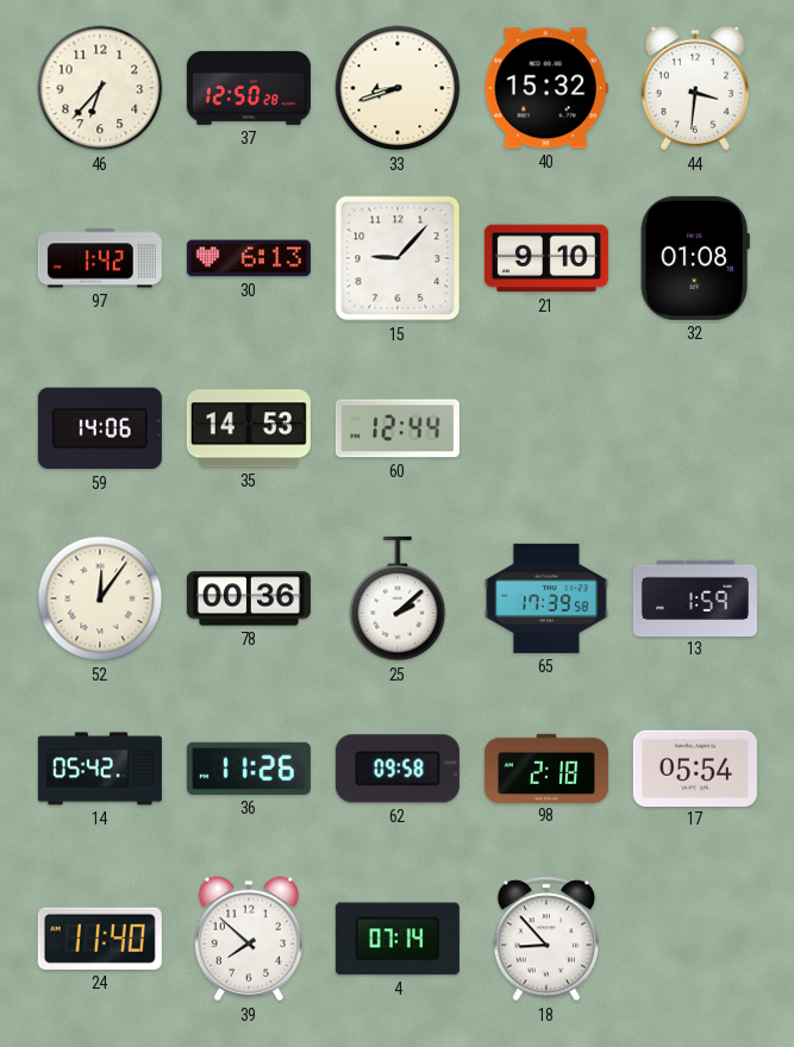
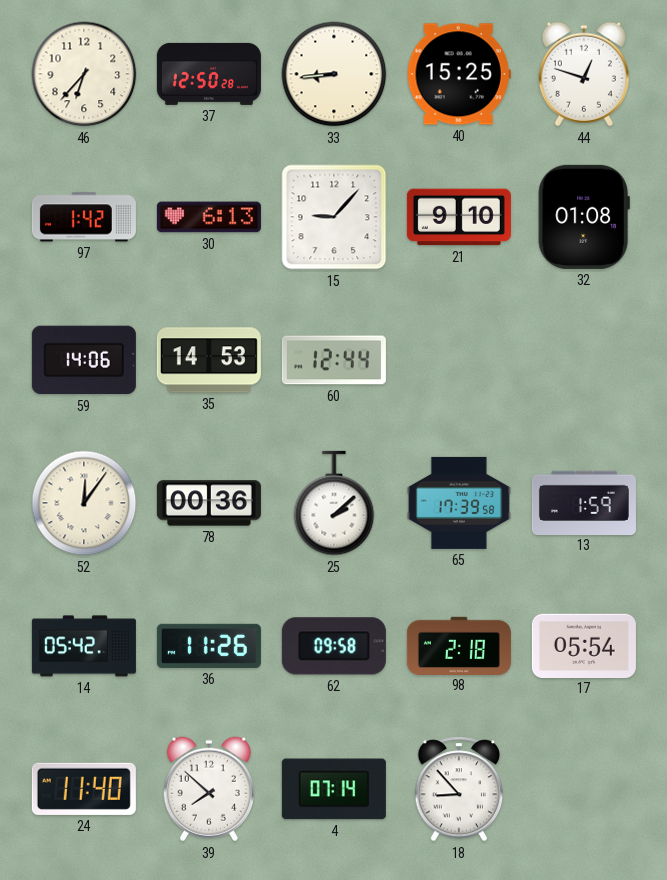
33: 8:42 -> 8:44 (334, 74)
40: 15:32 -> 15:25 (459, 74)
44: 3:31 -> 12:48 (584, 74)
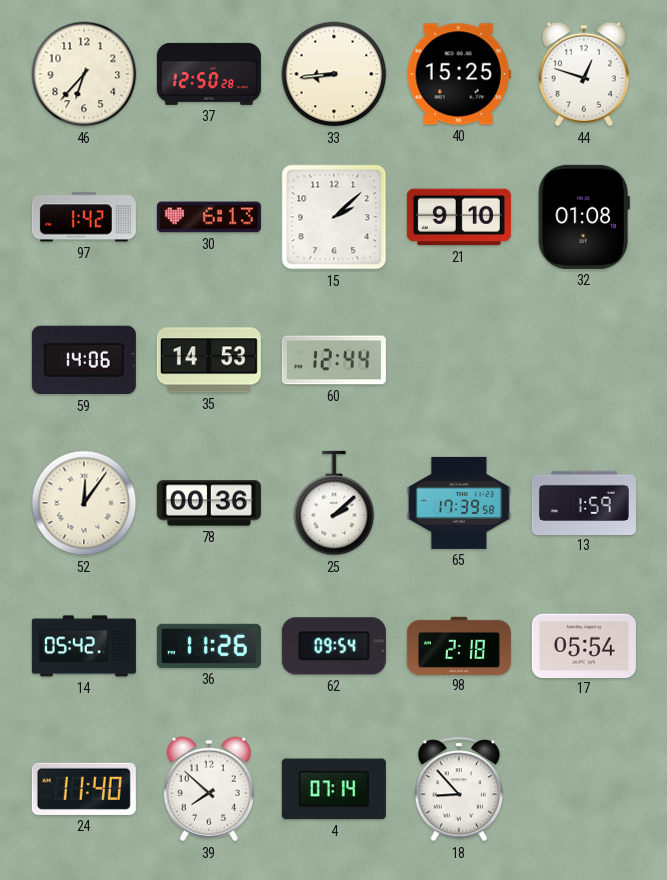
15: 9:07 -> 2:08 (334, 217)
62: 09:58 -> 09:54 (334, 646)
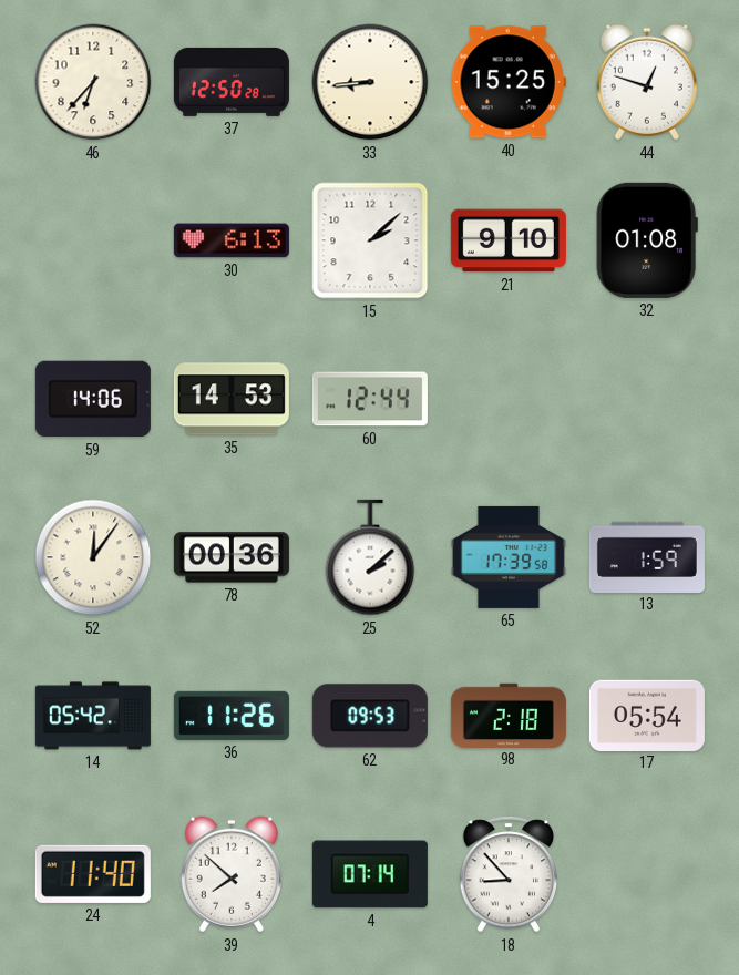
97: 1:42 -> none (84, 217)
62: 09:54 -> 09:53 (370, 716)
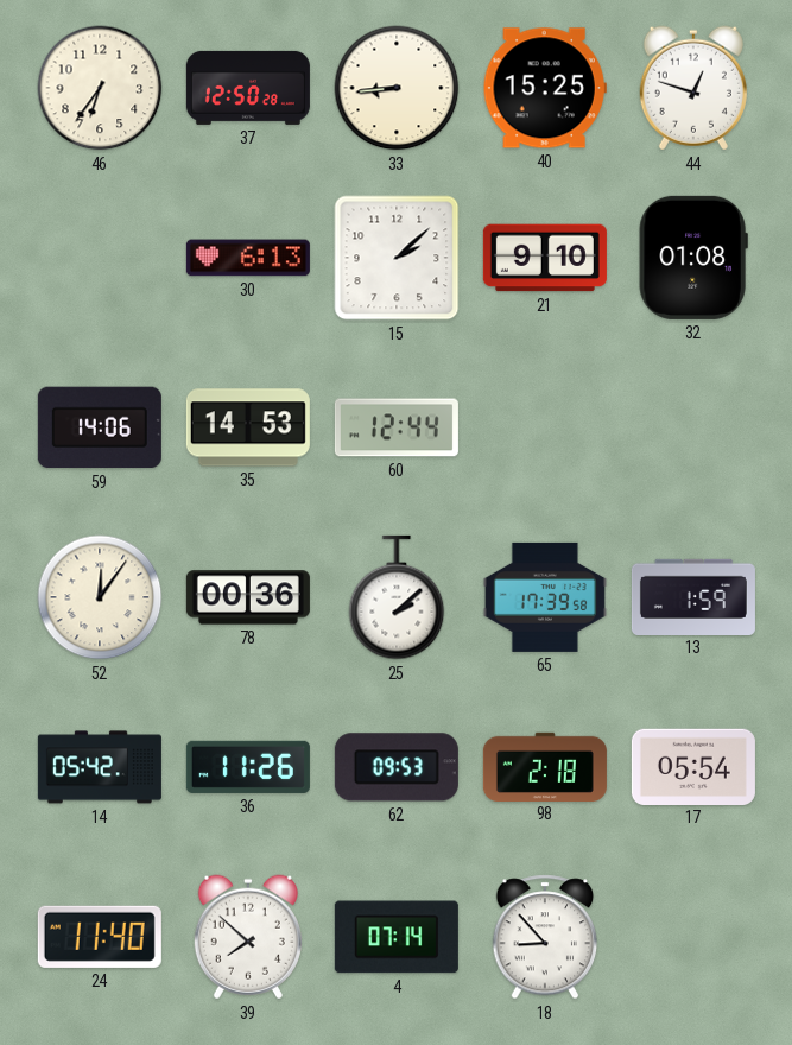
46: 6:37 -> 6:36 (100, 88)
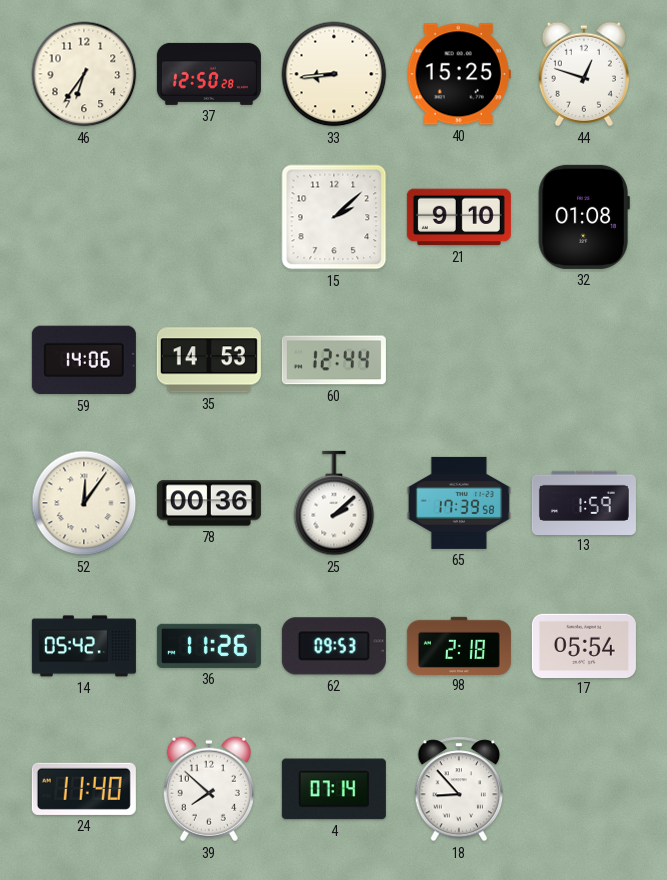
30: 6:13 -> none (248, 258)
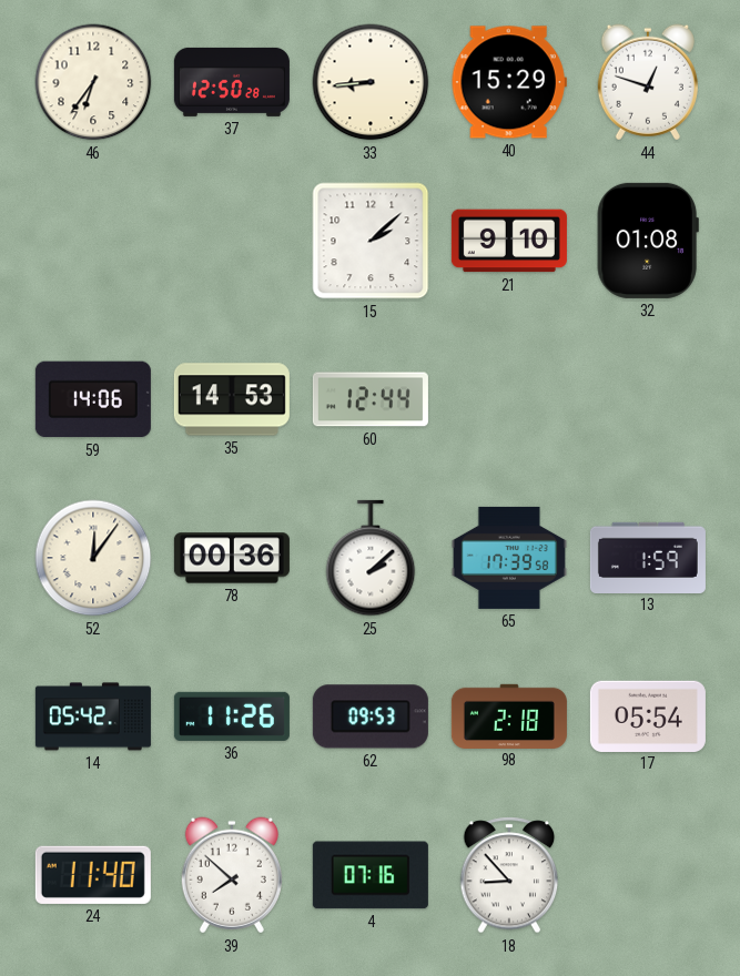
40: 15:25 -> 15:29 (509, 82)
4: 07:14 -> 07:16 (371, 875)
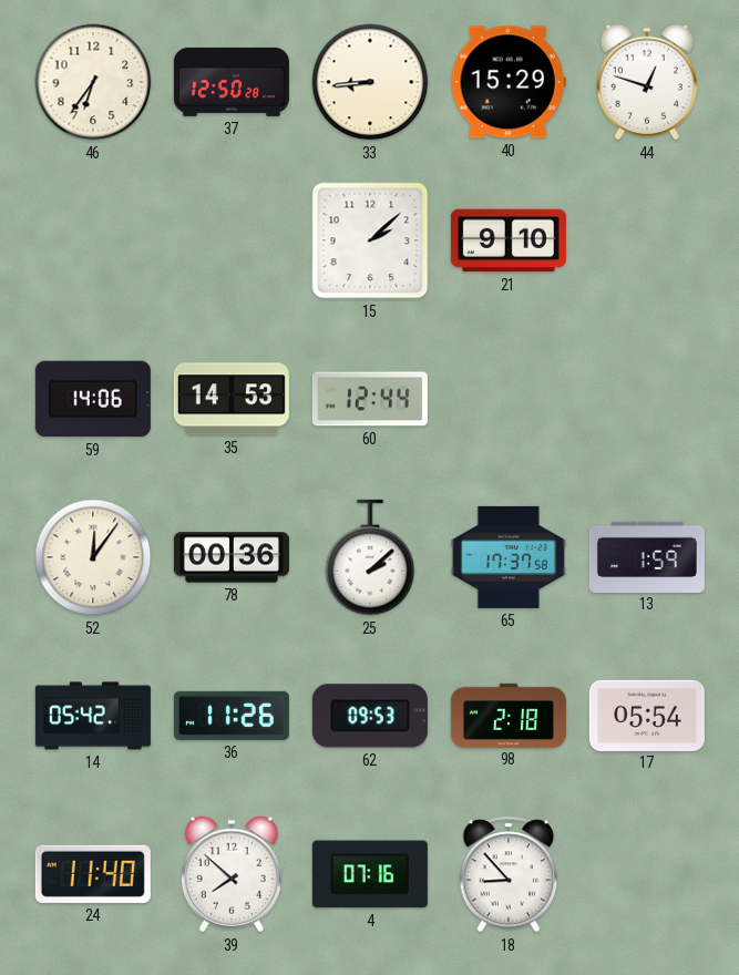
32: 01:08 -> none (648, 241)
65: 17:39 -> 17:37 (509, 557)
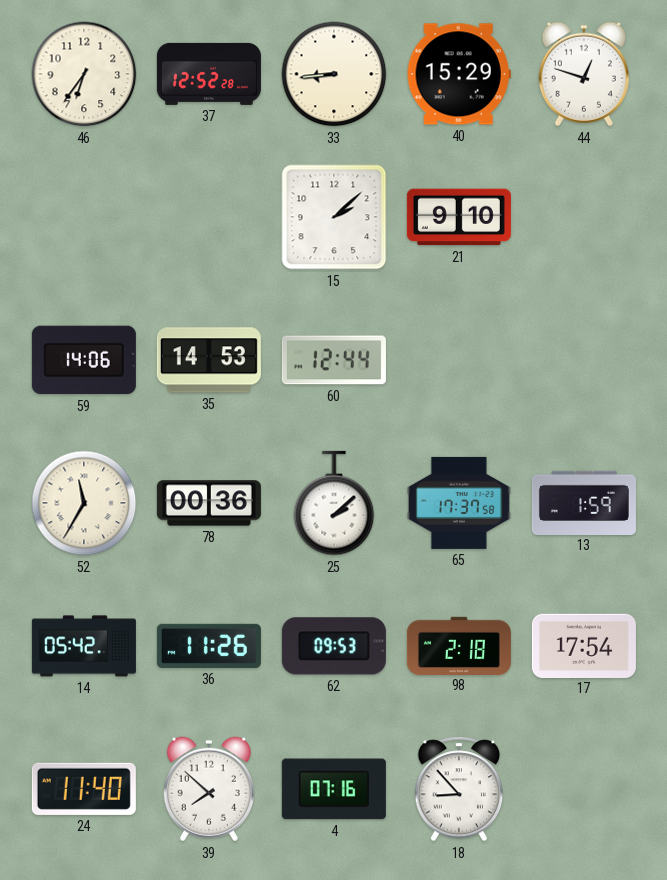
37: 12:50 -> 12:52 (209, 74)
52: 12:06 -> 11:35 (84, 503)
17: 05:54 -> 17:54 (584, 645)
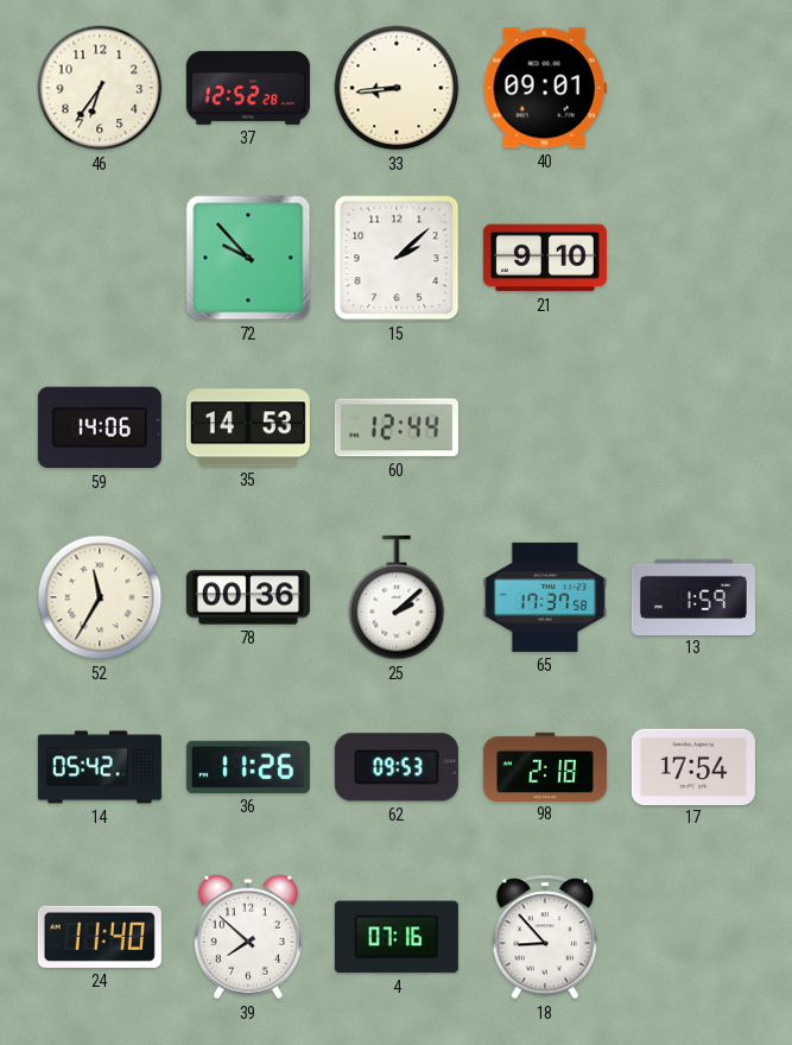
40: 15:29 -> 09:01 (545, 88)
44: 12:48 -> none (584, 74)
72: none -> 9:53 (248, 258)
